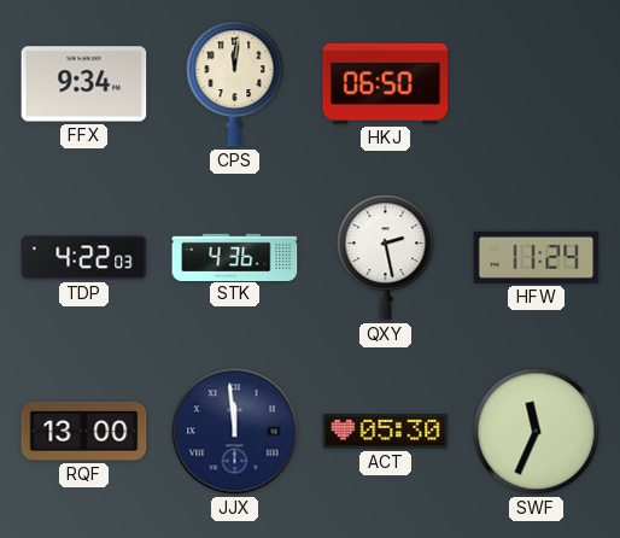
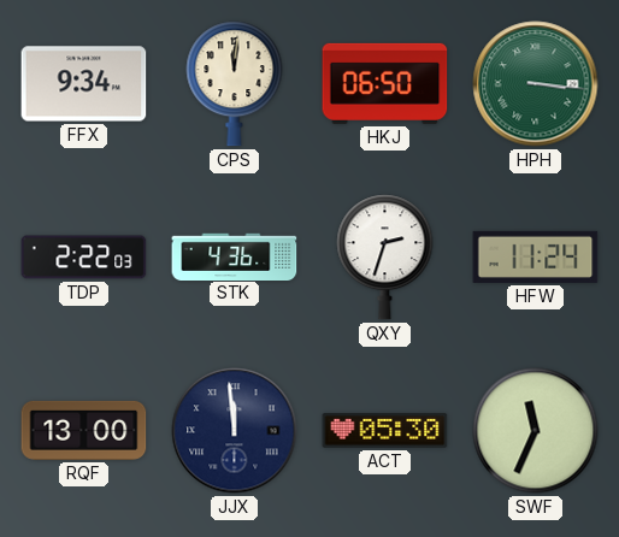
HPH: none -> 3:16 (536, 84)
TDP: 4:22 -> 2:22 (84, 258)
QXY: 2:28 -> 2:33 (385, 258)
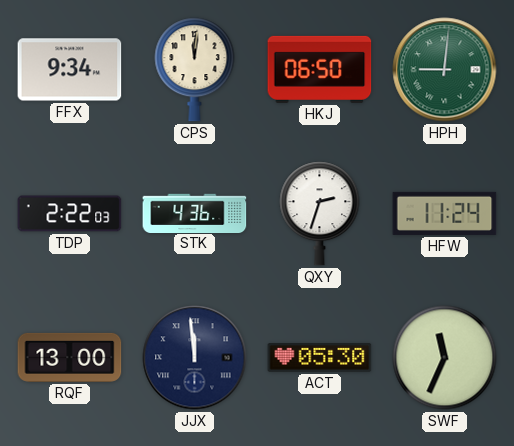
HPH: 3:16 -> 9:01 (445, 70)
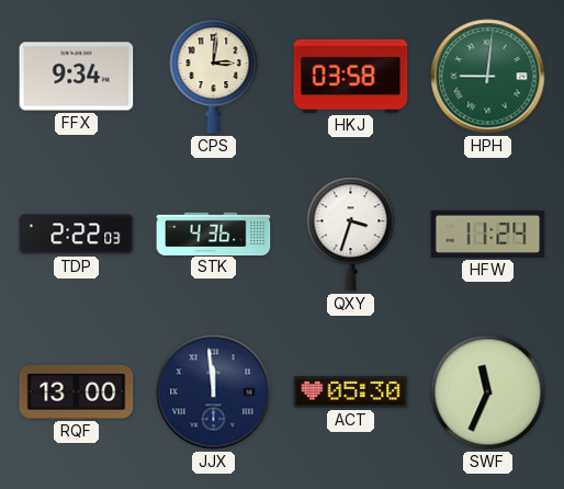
CPS: 12:01 -> 3:01 (214, 77)
HKJ: 06:50 -> 03:58 (351, 76)
QXY: 2:33 -> 3:33 (351, 235)
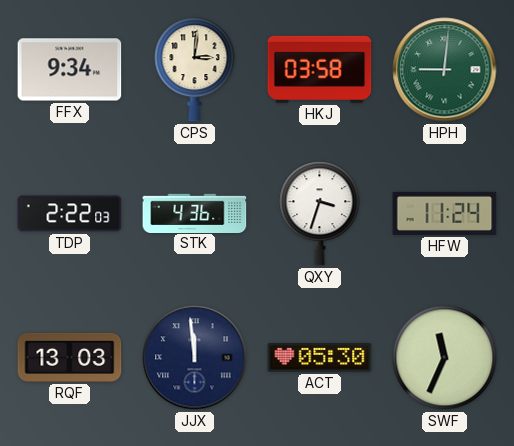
RQF: 13:00 -> 13:03 (70, 357)
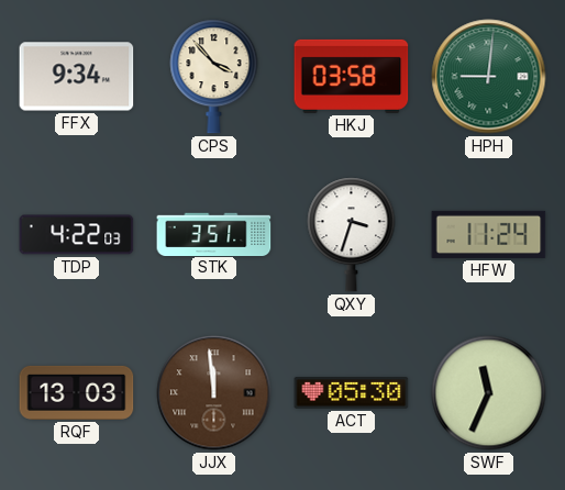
CPS: 3:01 -> 3:53 (214, 77)
TDP: 2:22 -> 4:22 (77, 235)
STK: 4:36 -> 3:51 (214, 234)
JJX dial: navy -> brown (214, 393)
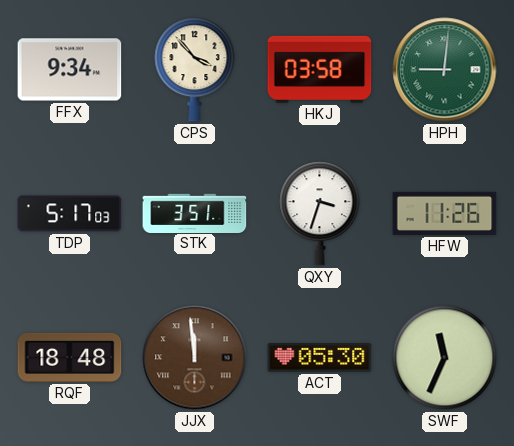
TDP: 4:22 -> 5:17 (70, 214)
HFW: 11:24 -> 11:26 (445, 213)
RQF: 13:03 -> 18:48 (70, 357)
